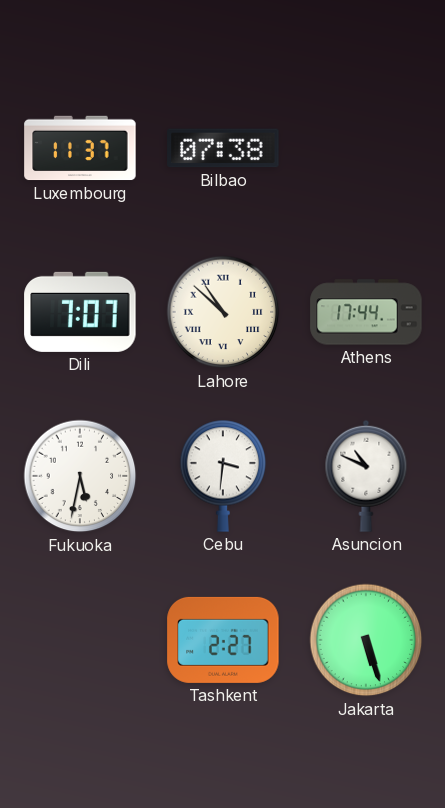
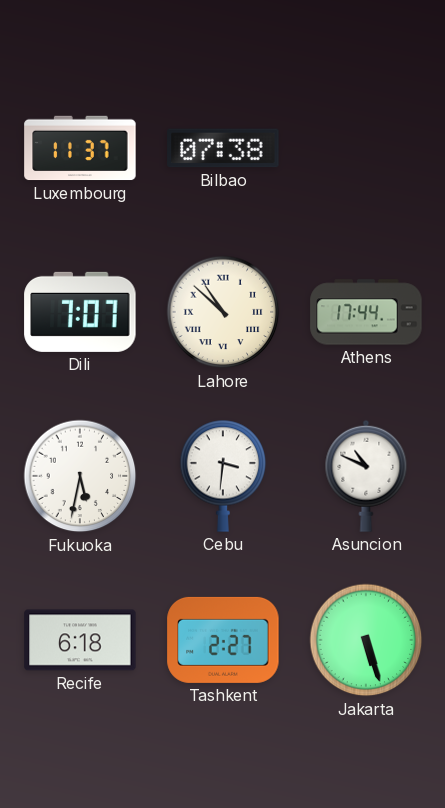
Recife: none -> 6:18 (80, 640)
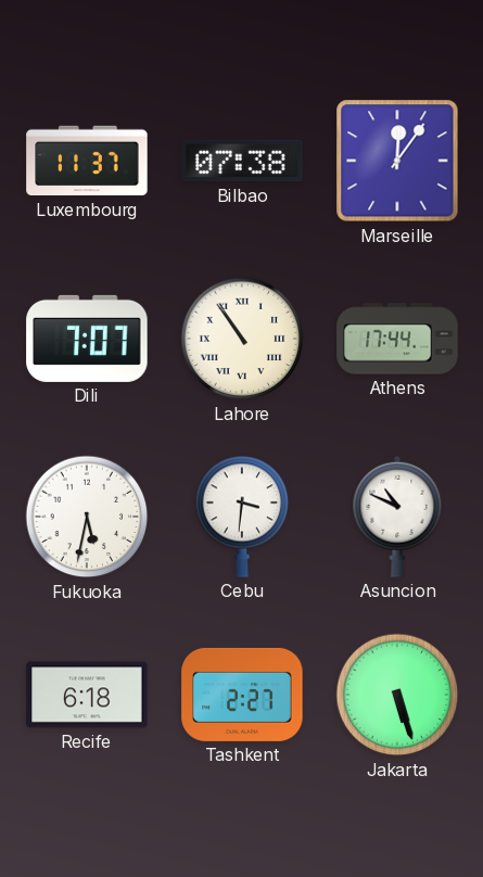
Marseille: none -> 12:06 (397, 161)
Lahore: 10:52 -> 10:54 (242, 339)
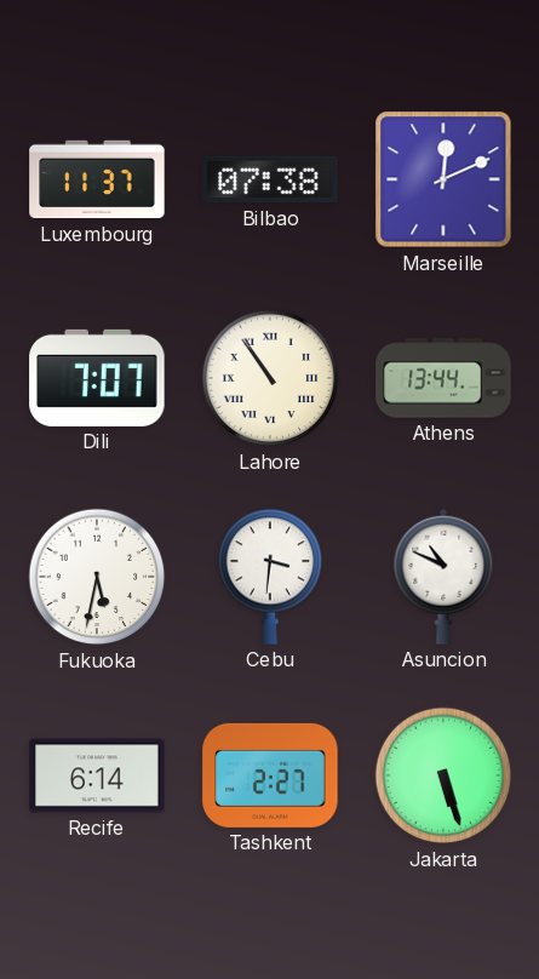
Marseille: 12:06 -> 12:11 (443, 179)
Athens: 17:44 -> 13:44 (443, 378)
Recife: 6:18 -> 6:14 (97, 775)
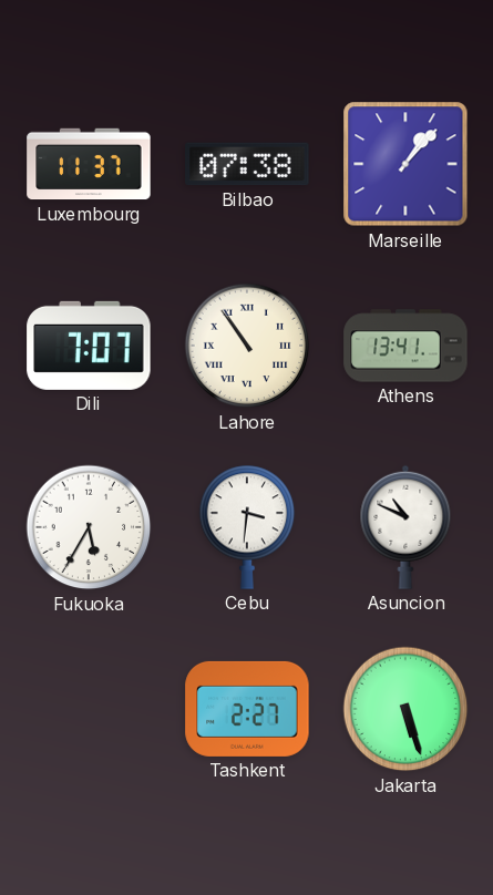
Marseille: 12:11 -> 1:07 (405, 164)
Athens: 13:44 -> 13:41 (405, 346)
Fukuoka: 5:32 -> 5:35 (89, 527)
Recife: 6:14 -> none (97, 775)
